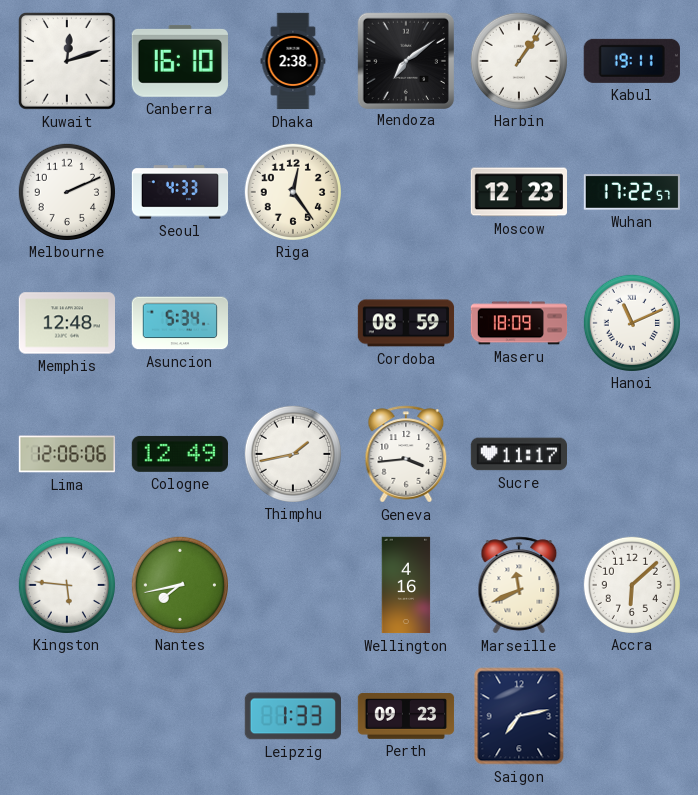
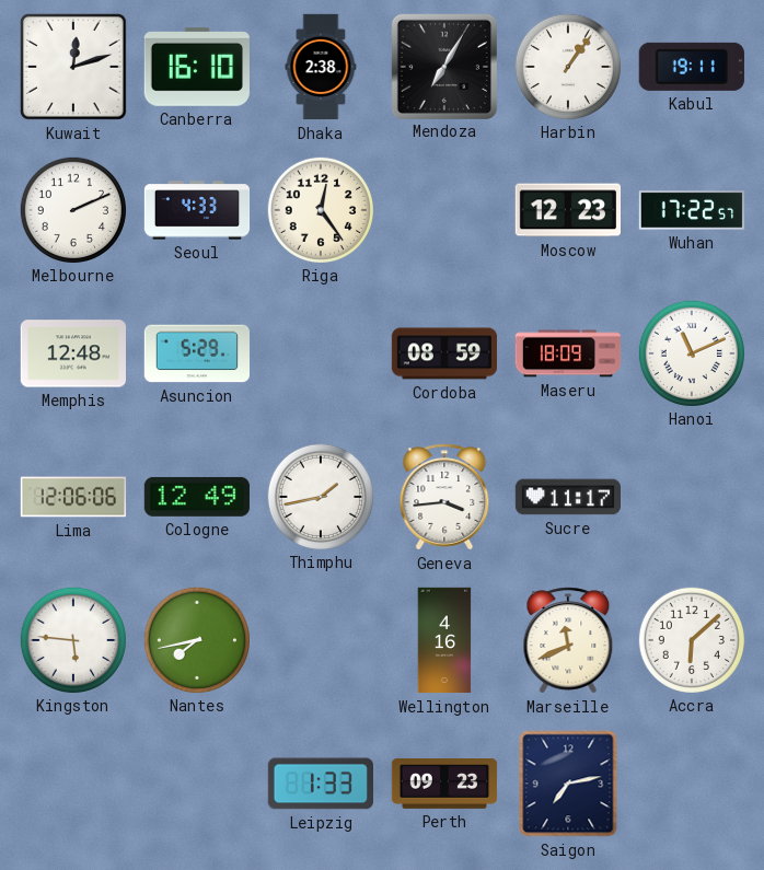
Mendoza: 7:09 -> 7:05 (443, 66)
Asuncion: 5:34 -> 5:29 (196, 353)
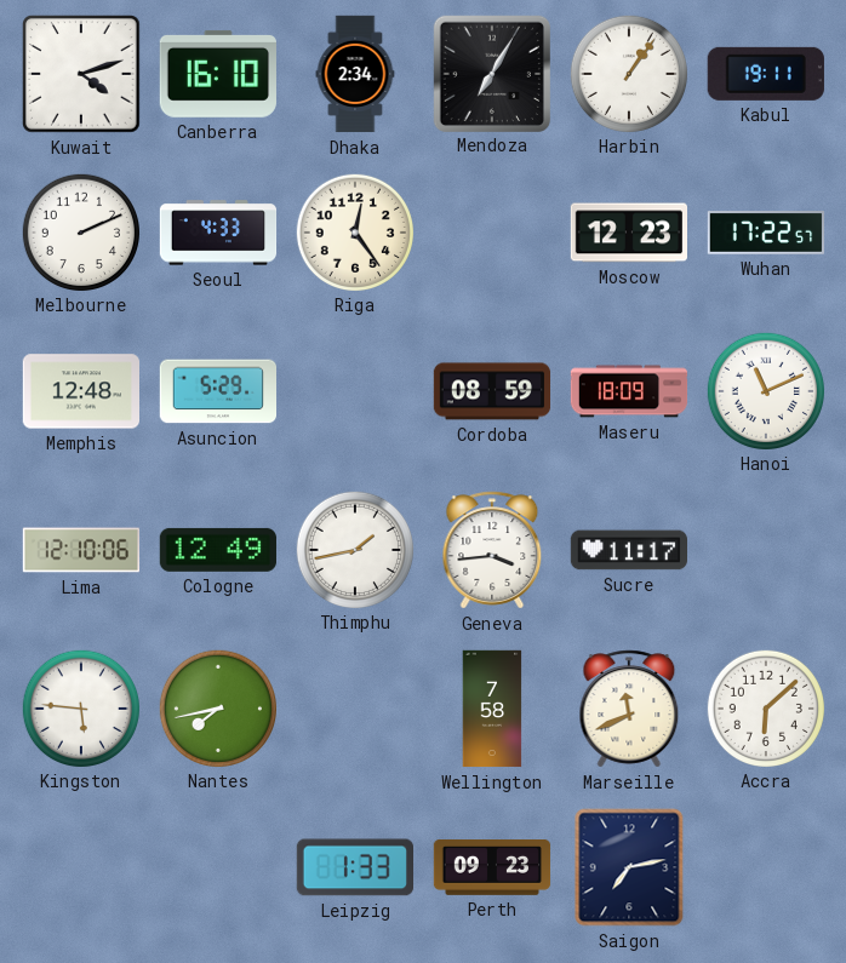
Kuwait: 12:12 -> 4:12 (82, 75)
Dhaka: 2:38 -> 2:34 (355, 74)
Lima: 12:06 -> 12:10 (81, 550)
Wellington: 4:16 -> 7:58 (492, 709)
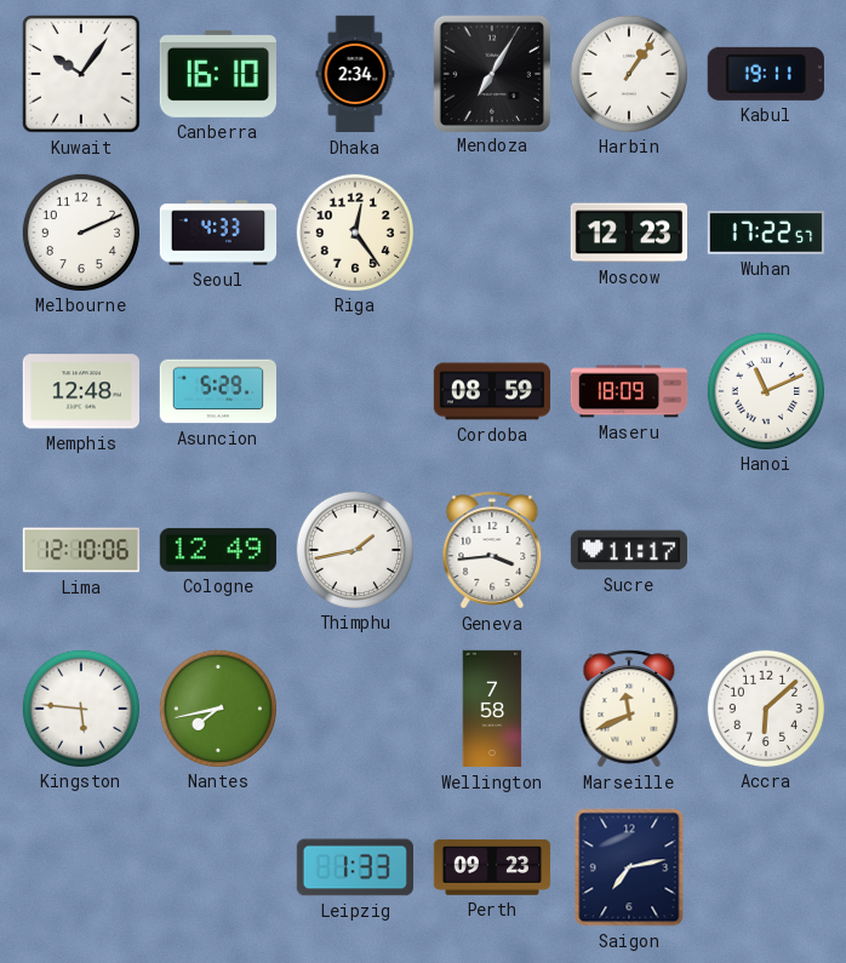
Kuwait: 4:12 -> 10:06 (82, 75)
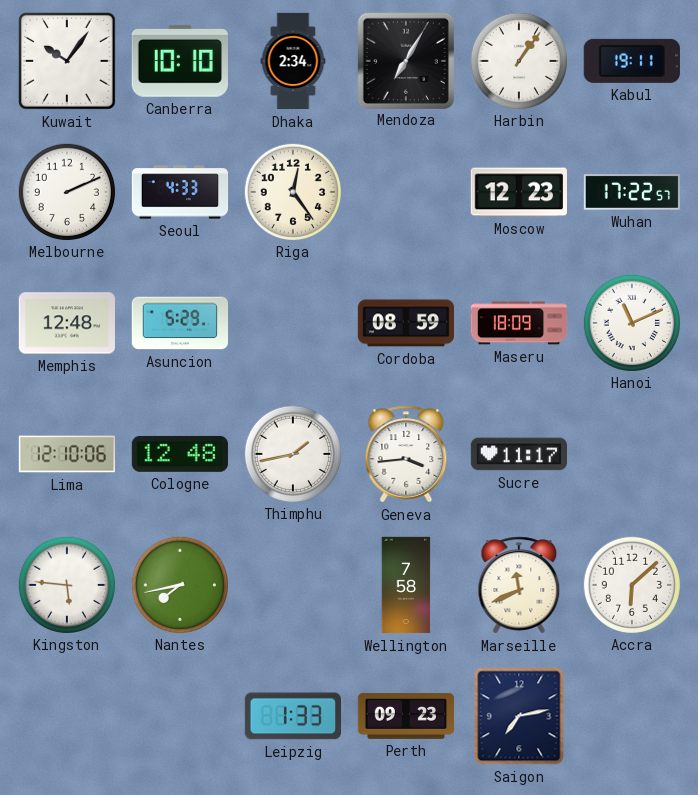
Canberra: 16:10 -> 10:10 (180, 61)
Cologne: 12:49 -> 12:48 (179, 454)
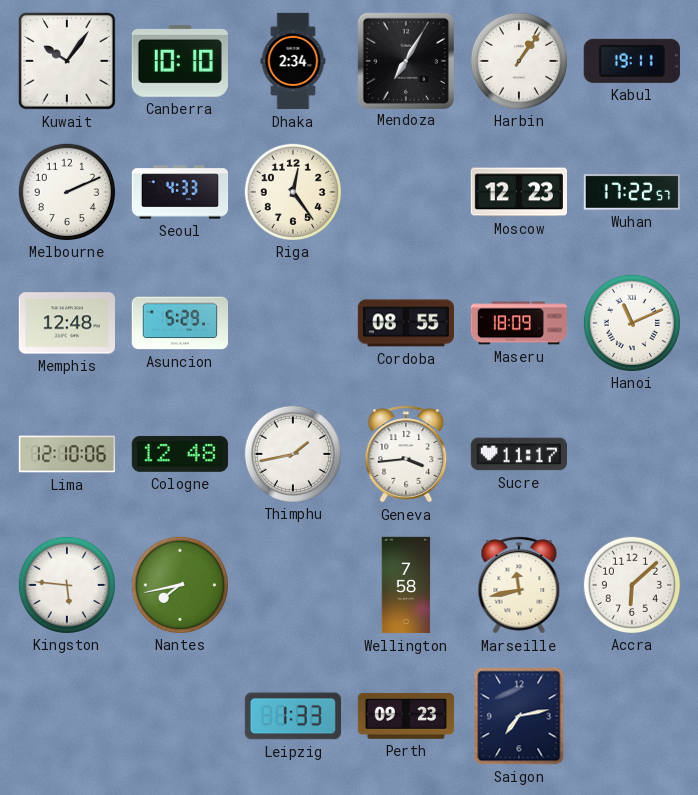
Cordoba: 08:59 -> 08:55 (406, 323)
Marseille: 11:41 -> 11:43 (519, 585)
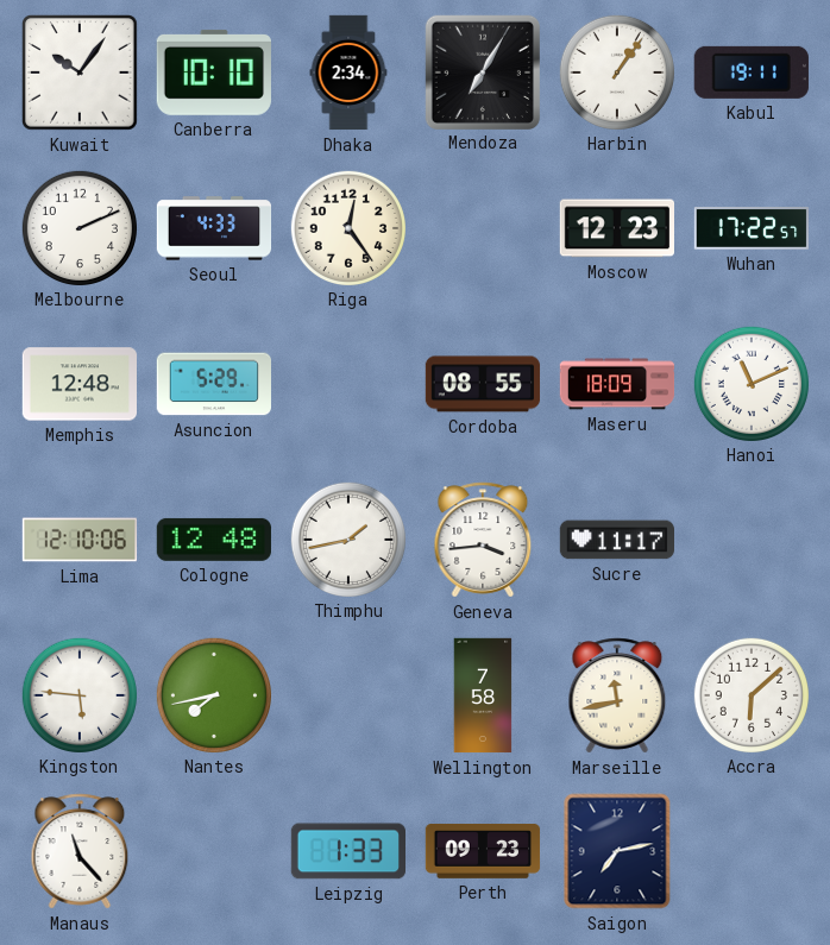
Manaus: none -> 11:23 (80, 851)
